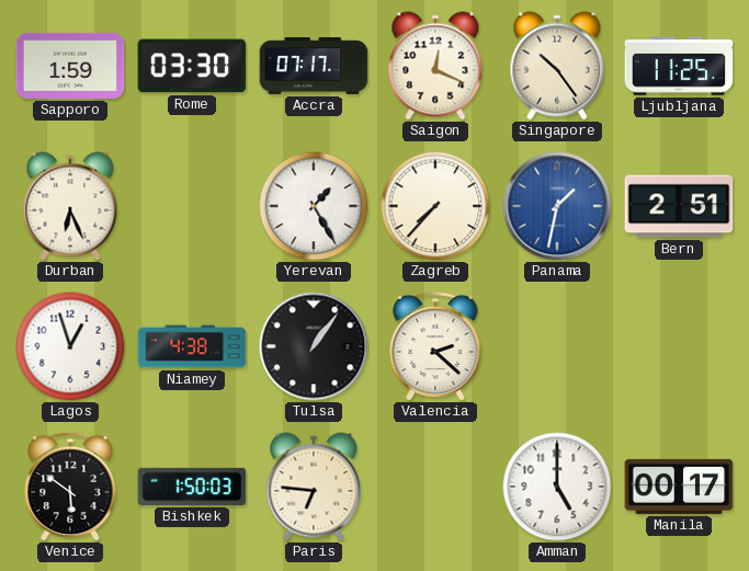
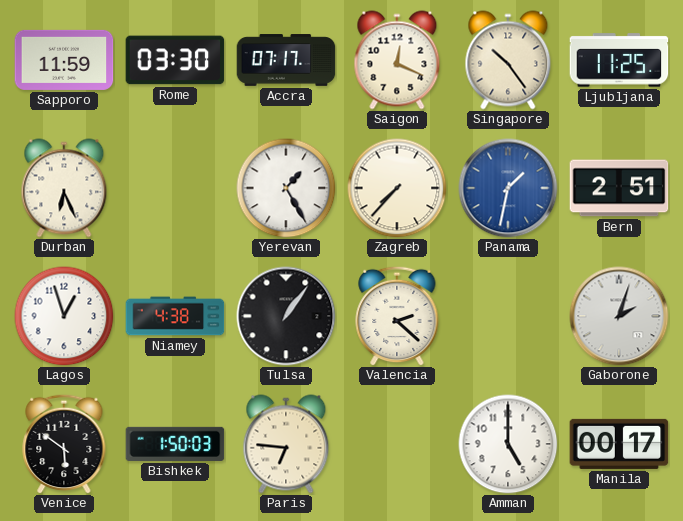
Sapporo: 1:59 -> 11:59 (64, 60)
Gaborone: none -> 2:03 (619, 316)
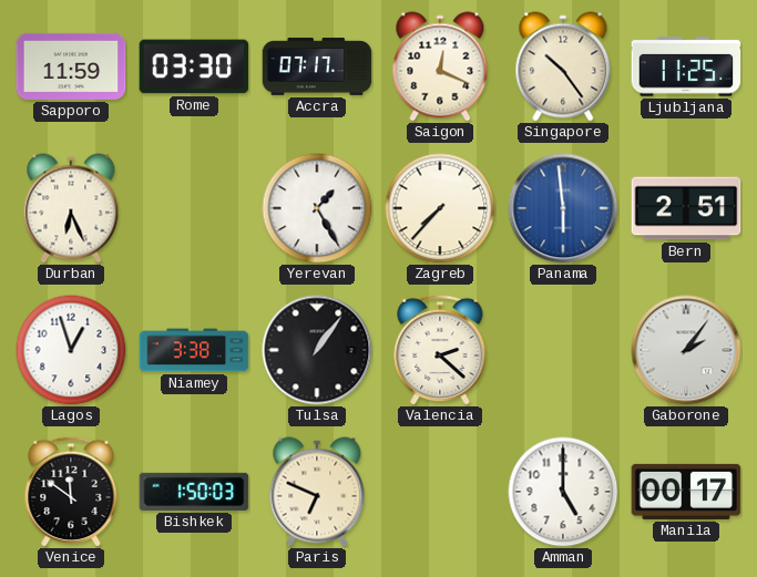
Panama: 1:32 -> 5:59 (563, 208)
Niamey: 4:38 -> 3:38 (194, 350)
Gaborone: 2:03 -> 2:06 (686, 350)
Venice: 5:51 -> 11:51 (71, 492)
Paris: 6:46 -> 6:49 (317, 492)
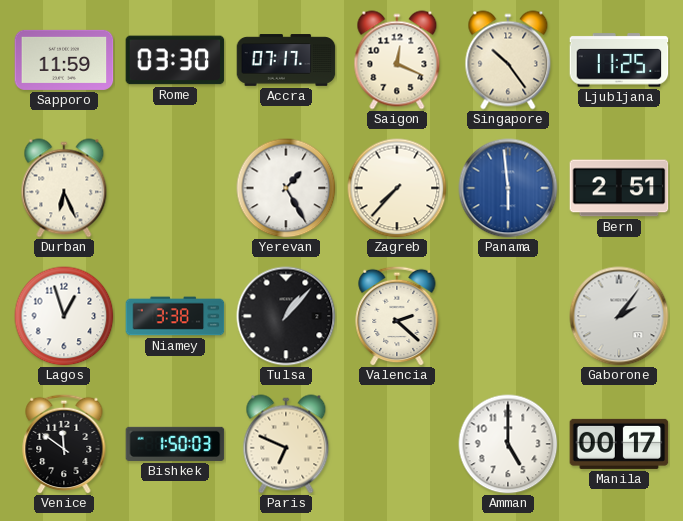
Tulsa: 1:06 -> 1:07 (286, 316)
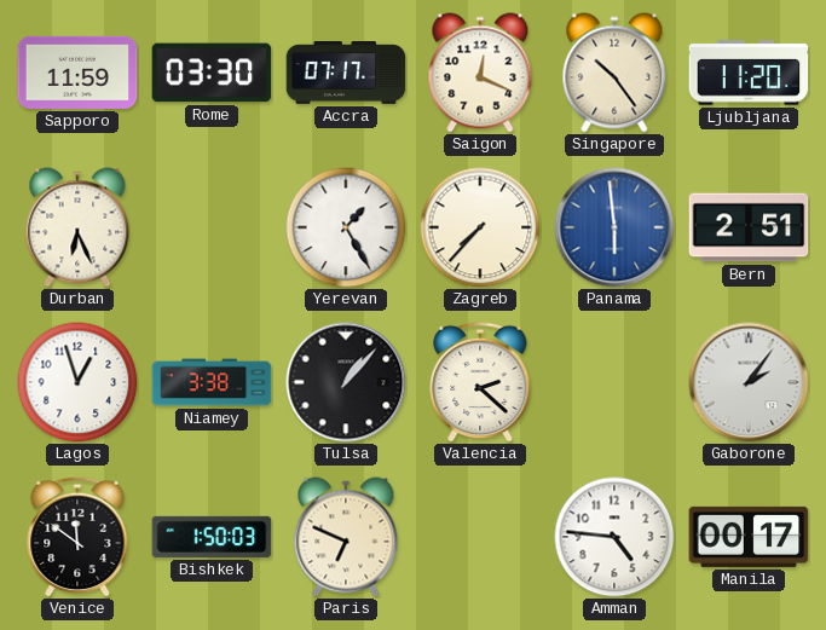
Ljubljana: 11:25 -> 11:20 (749, 73)
Amman: 5:00 -> 4:46 (614, 537)
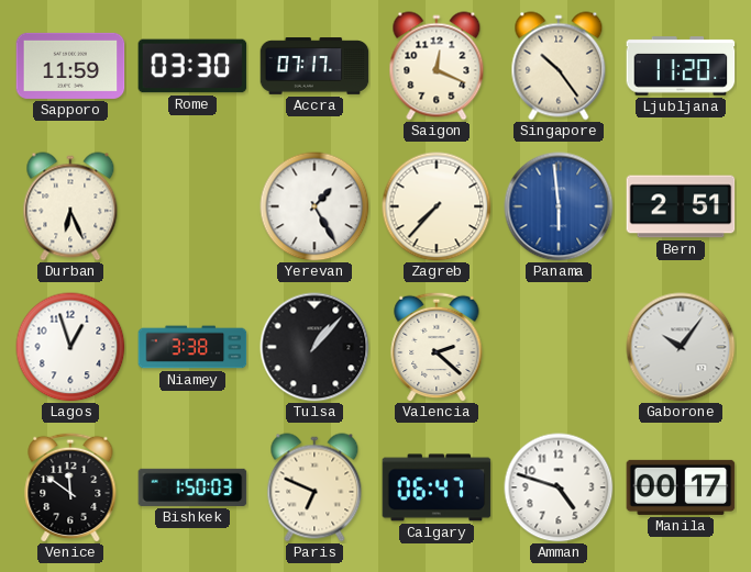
Gaborone: 2:06 -> 10:06 (681, 347)
Calgary: none -> 06:47 (437, 487)
Amman: 4:46 -> 4:48 (559, 487)
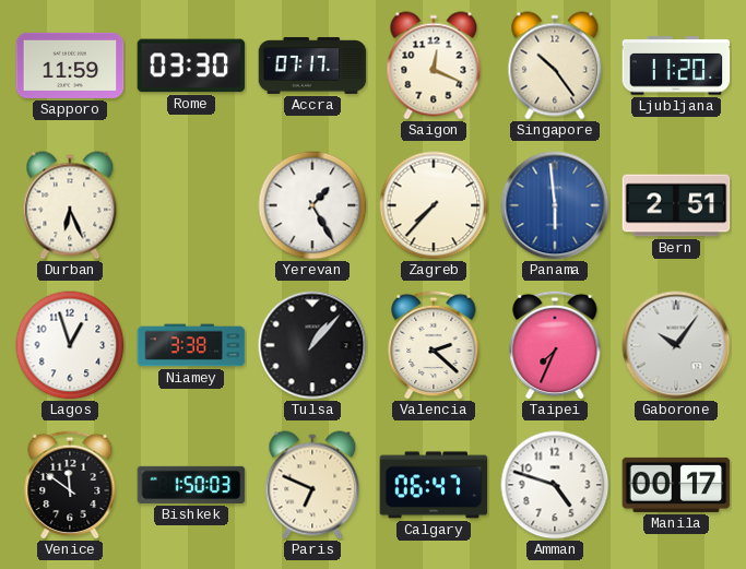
Taipei: none -> 7:34 (555, 345)
